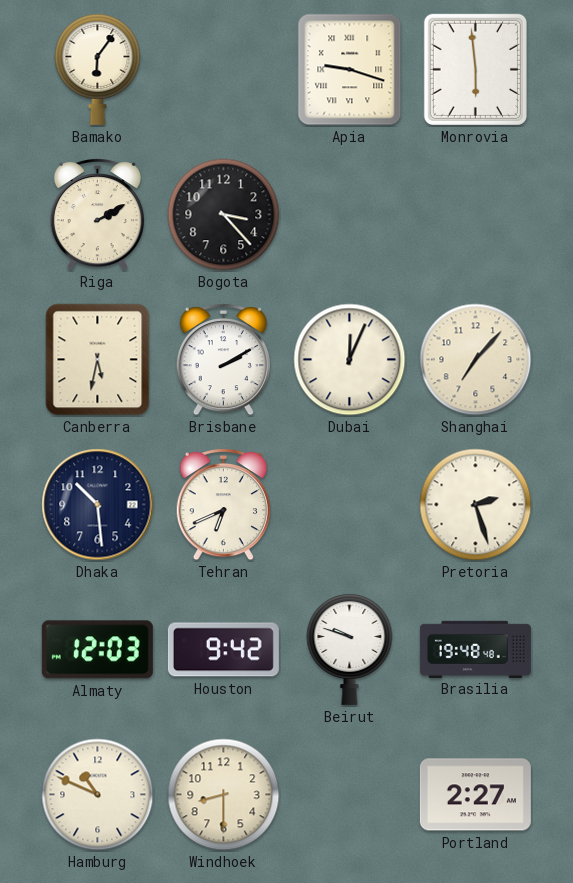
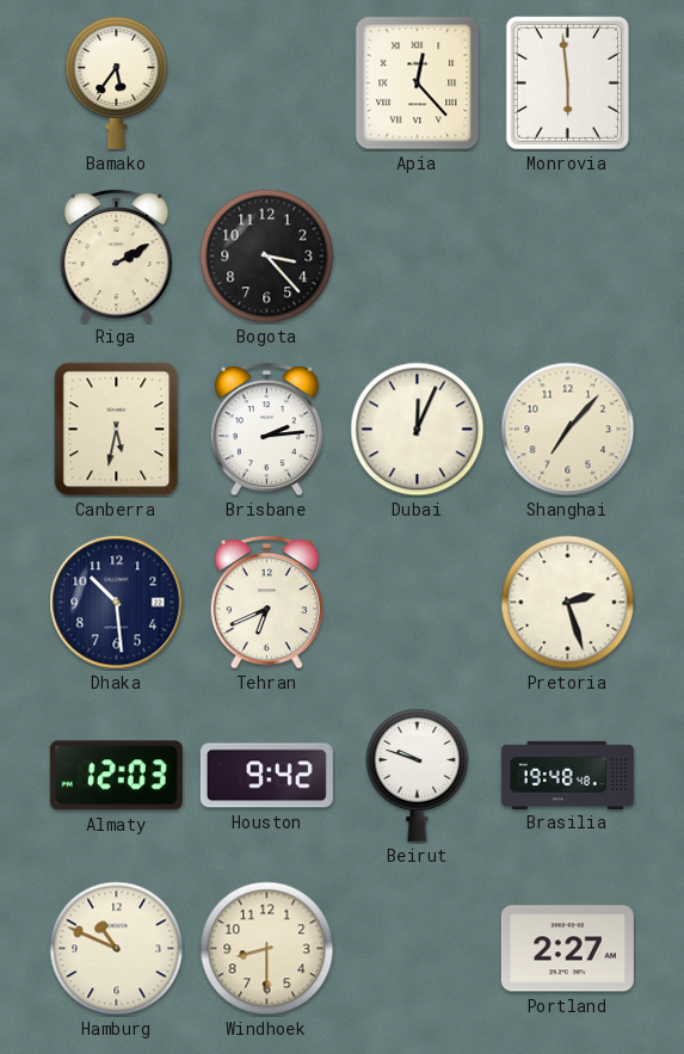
Bamako: 6:06 -> 5:36 (117, 84)
Apia: 9:18 -> 12:23 (418, 84)
Brisbane: 2:10 -> 2:14 (266, 429)
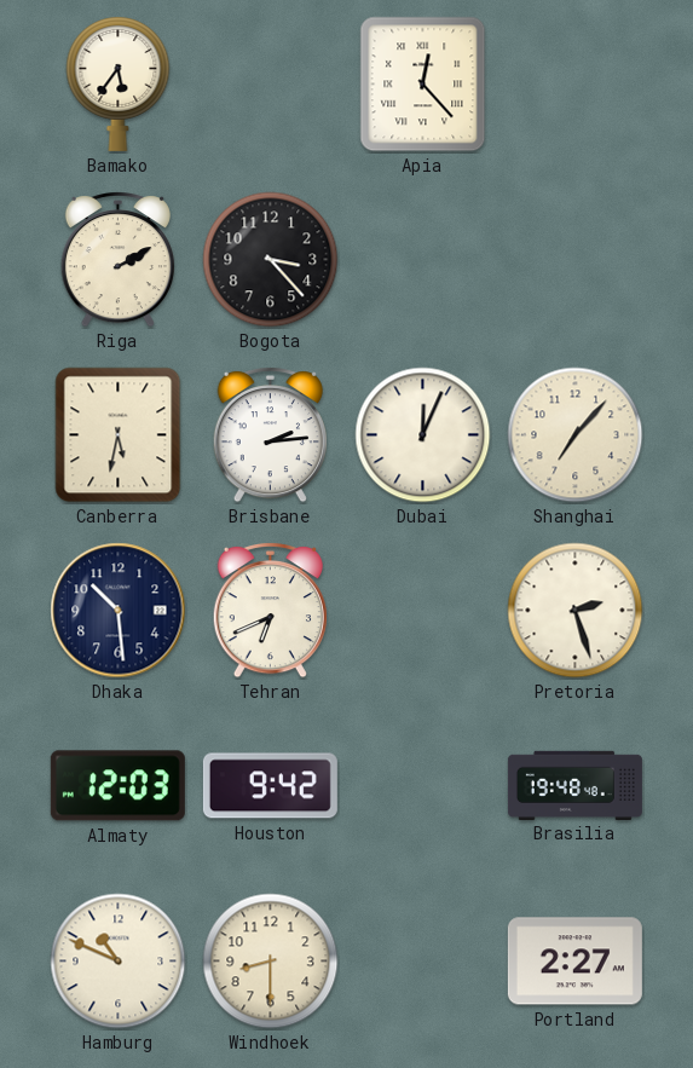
Monrovia: 5:59 -> none (567, 82)
Beirut: 9:48 -> none (418, 776)
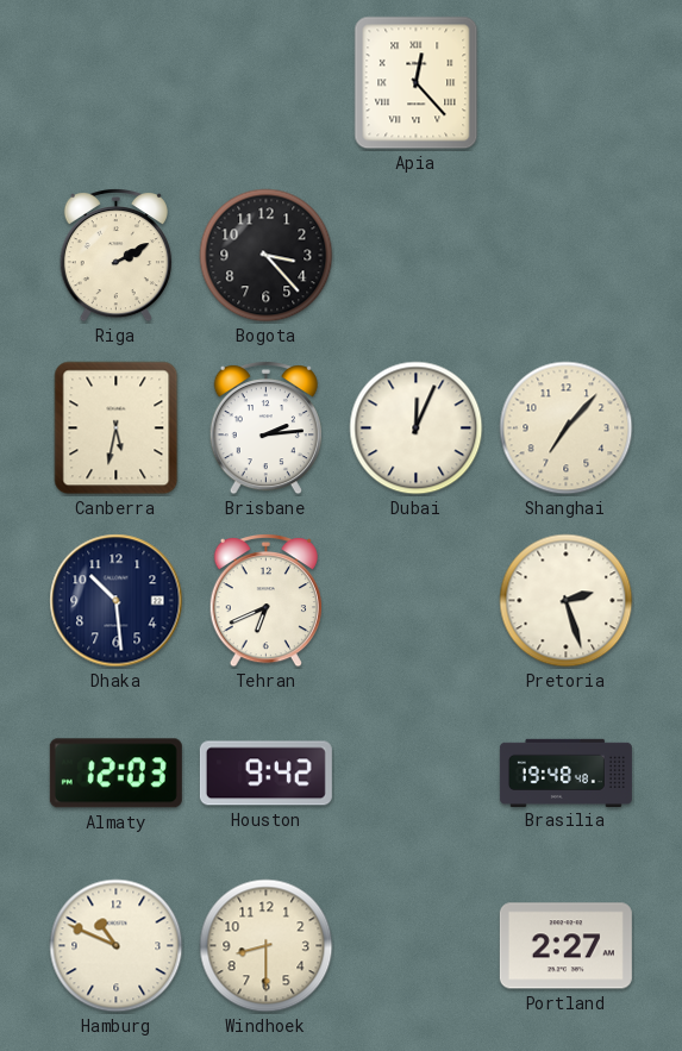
Bamako: 5:36 -> none (119, 85)
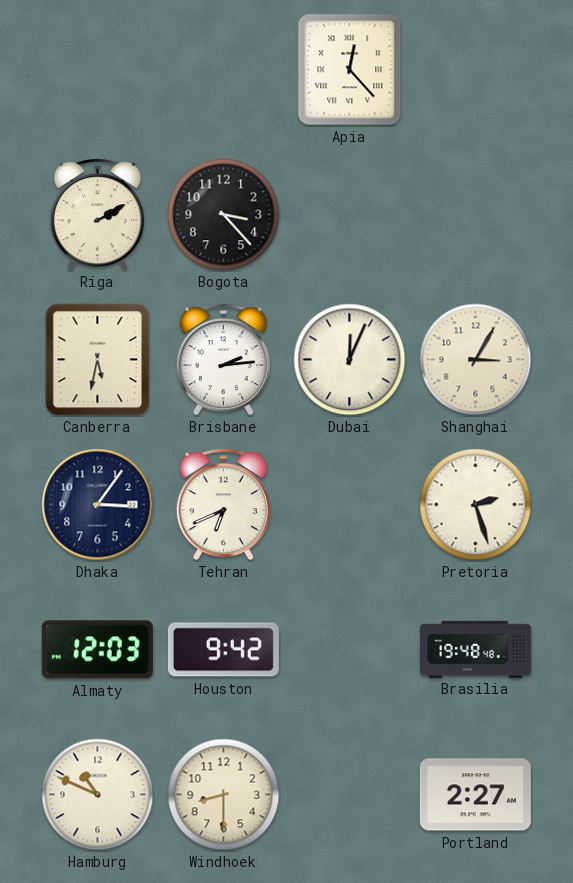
Shanghai: 7:07 -> 3:05 (476, 360)
Dhaka: 10:29 -> 3:06 (98, 505)
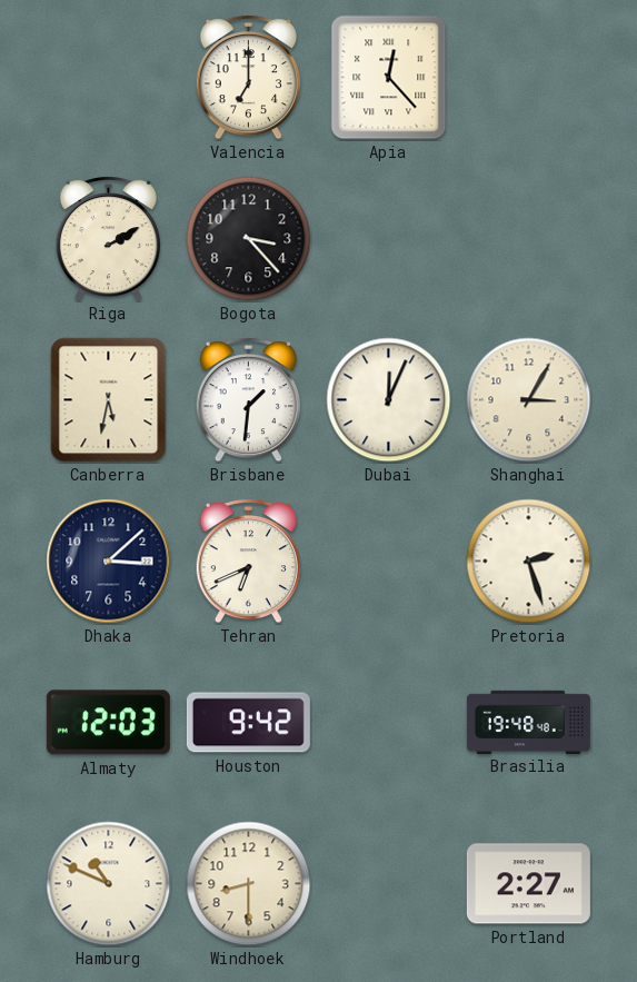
Valencia: none -> 7:00 (248, 77)
Brisbane: 2:14 -> 1:31 (248, 399)
Dhaka: 3:06 -> 3:08 (109, 562)
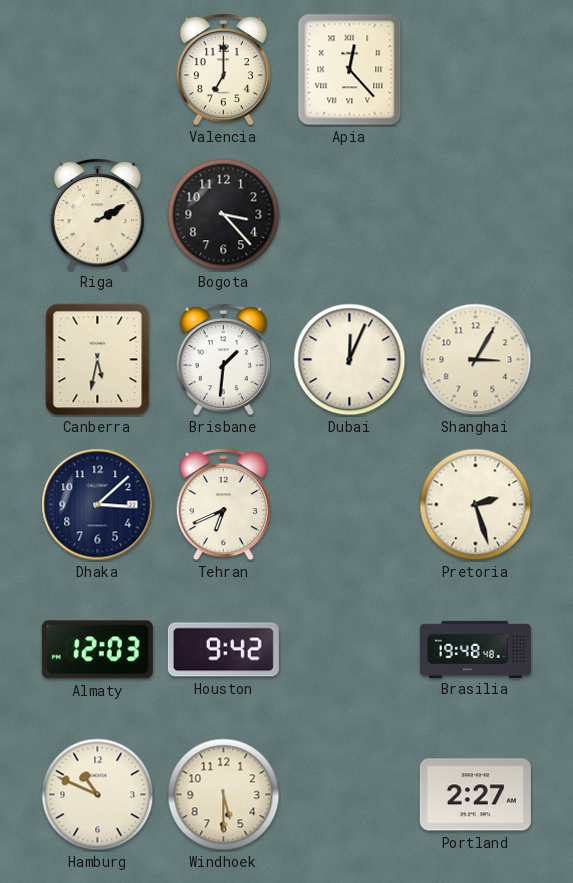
Windhoek: 8:30 -> 5:30 (224, 795)
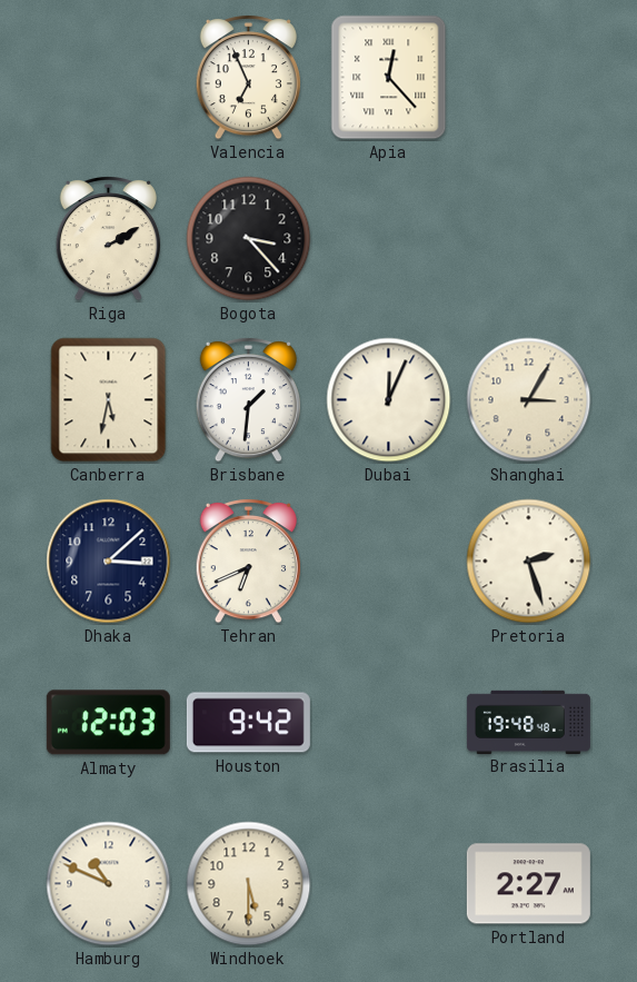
Valencia: 7:00 -> 6:56 (248, 77)
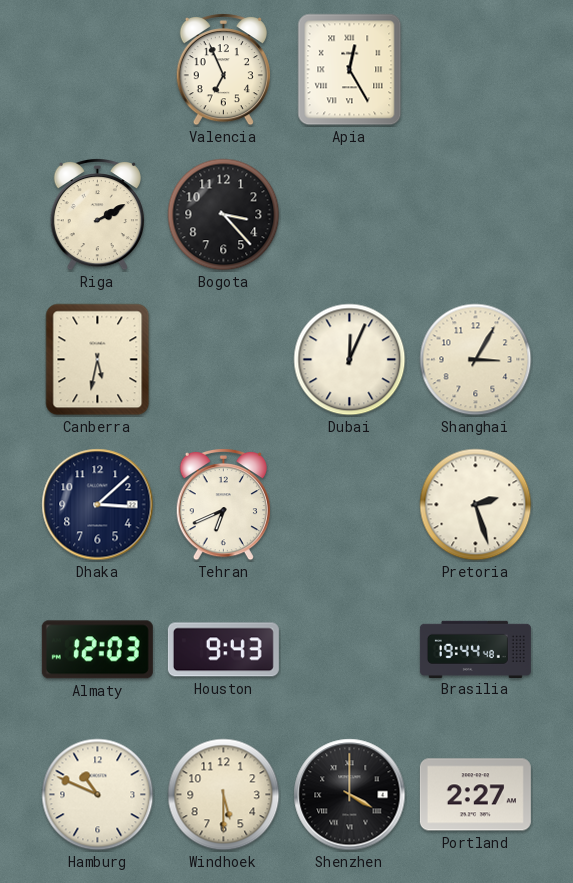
Apia: 12:23 -> 12:25 (350, 70)
Brisbane: 1:31 -> none (248, 399)
Houston: 9:42 -> 9:43 (223, 650)
Brasilia: 19:48 -> 19:44 (475, 649)
Shenzhen: none -> 4:00 (350, 795)
